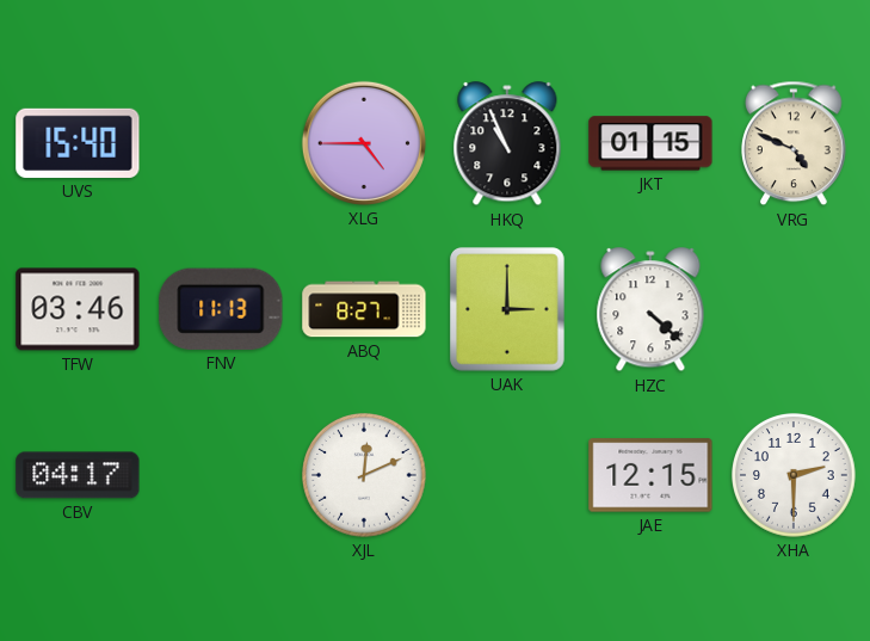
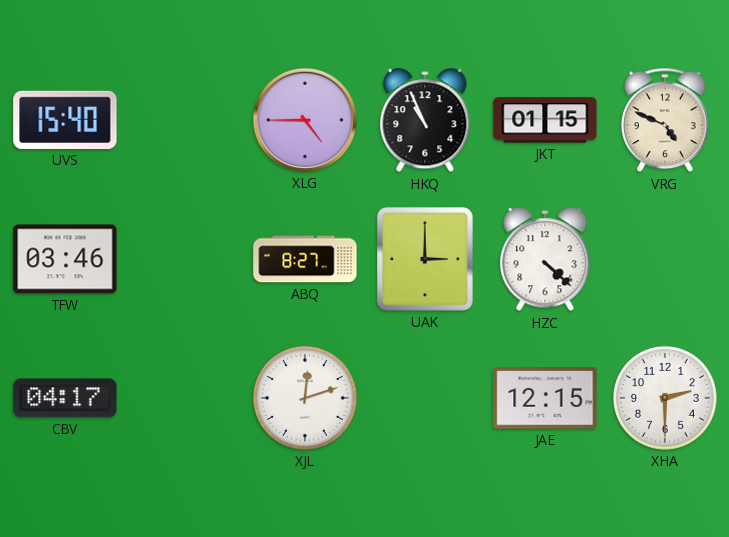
FNV: 11:13 -> none (221, 309)
XJL: 12:11 -> 12:12 (306, 399)
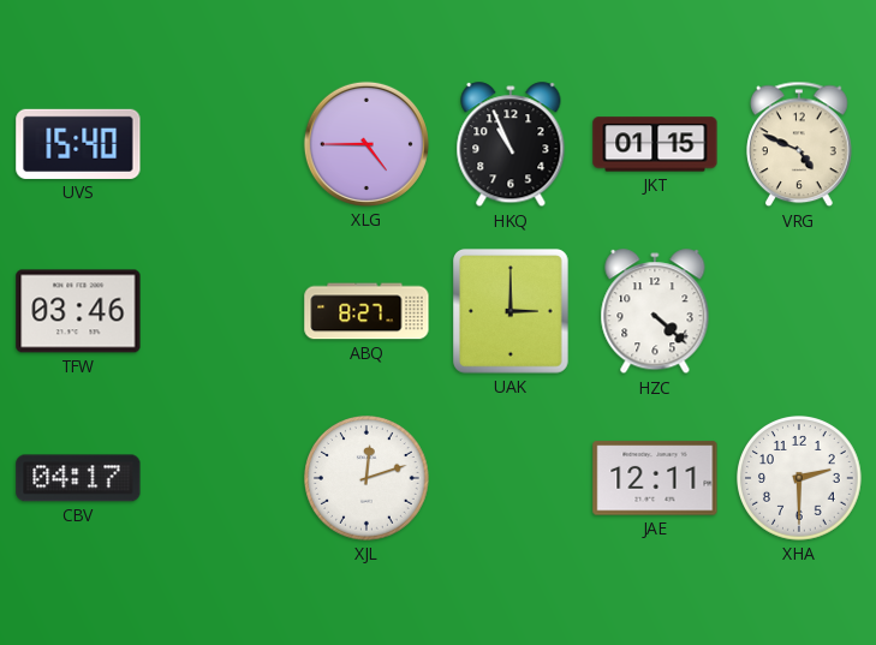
JAE: 12:15 -> 12:11 (655, 478)
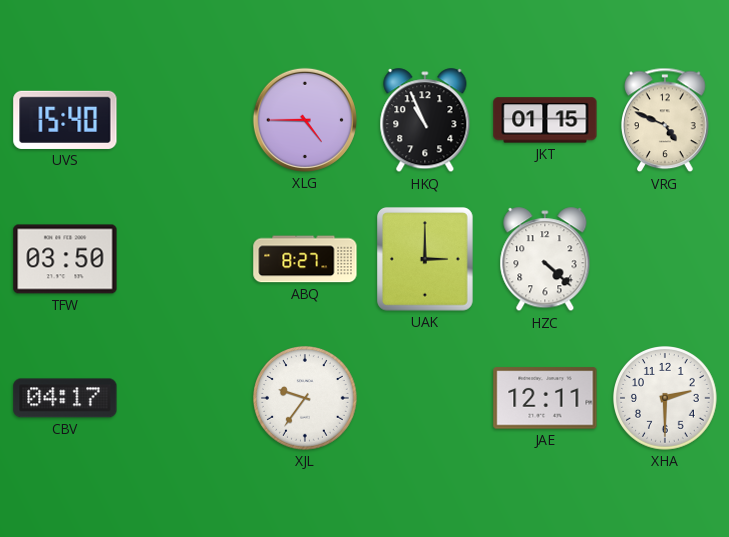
TFW: 03:46 -> 03:50 (65, 259)
XJL: 12:12 -> 9:36 (306, 399)
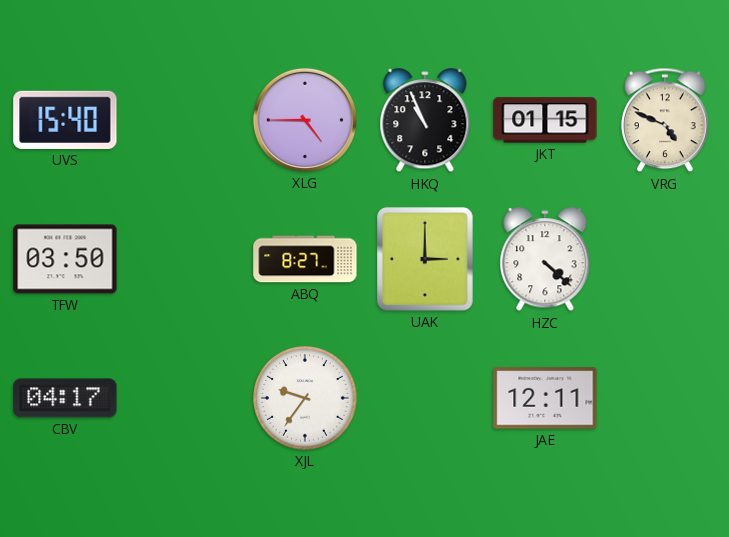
XHA: 2:30 -> none (666, 399)
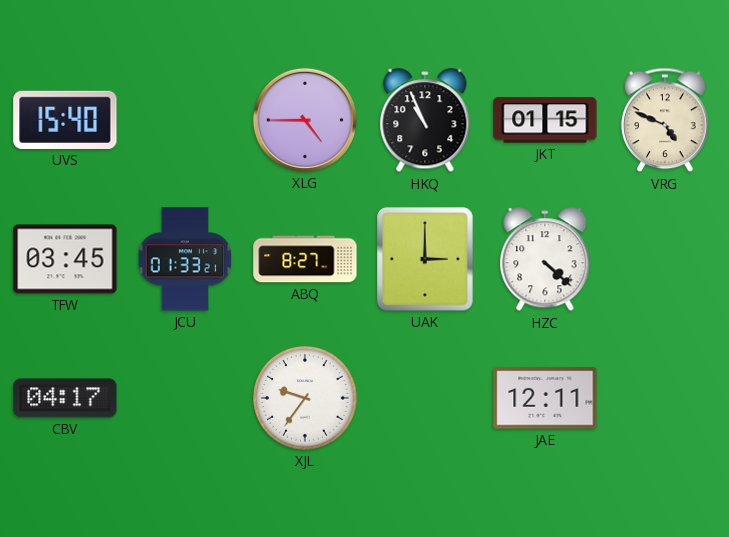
TFW: 03:50 -> 03:45 (65, 259)
JCU: none -> 01:33 (185, 259)
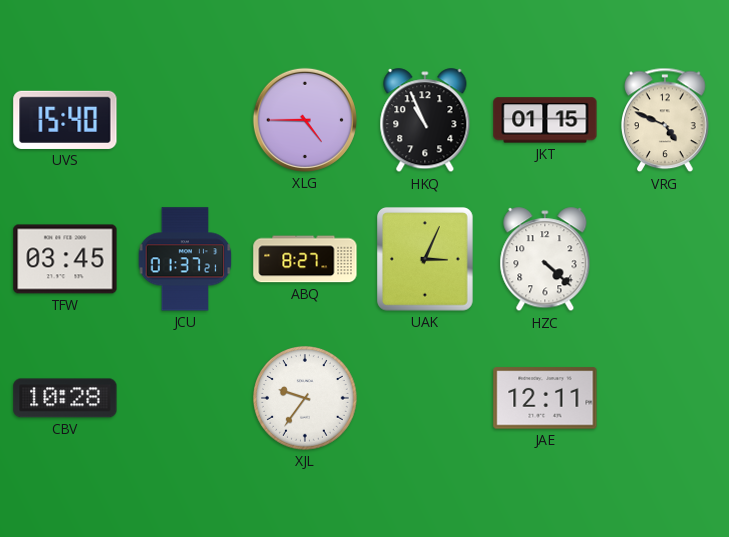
JCU: 01:33 -> 01:37 (185, 259)
UAK: 3:00 -> 3:04 (426, 260)
CBV: 04:17 -> 10:28 (65, 398)
